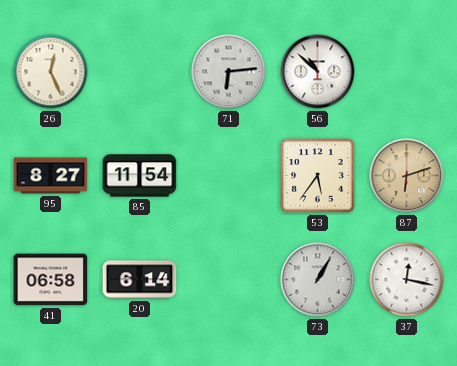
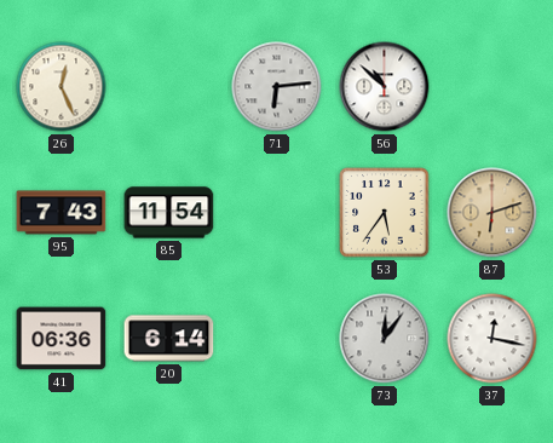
95: 8:27 -> 7:43 (62, 213)
41: 06:58 -> 06:36 (62, 339)
73: 1:05 -> 12:06 (385, 339)
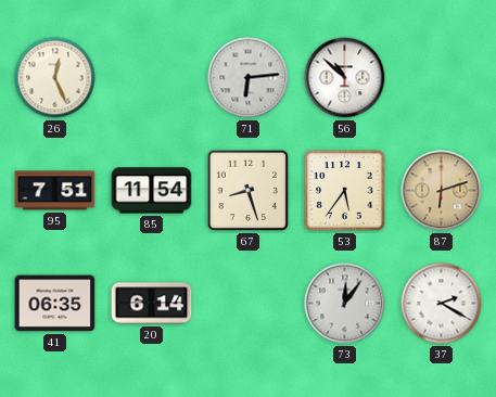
95: 7:43 -> 7:51 (55, 191)
67: none -> 8:27 (247, 190)
41: 06:36 -> 06:35 (55, 304)
37: 12:17 -> 2:20 (442, 304)
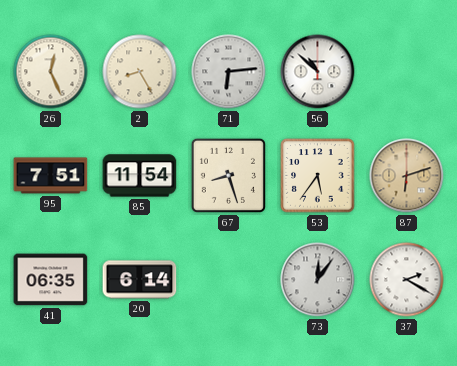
2: none -> 8:25 (140, 72)
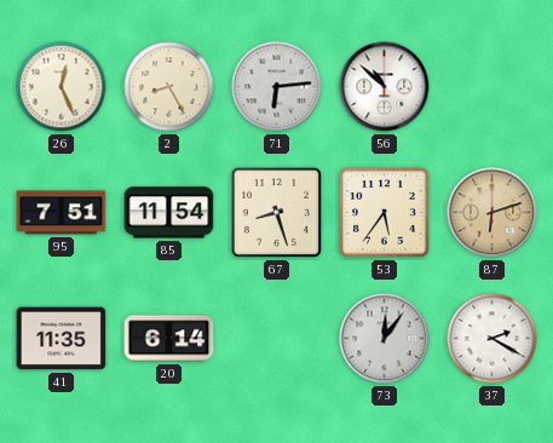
41: 06:35 -> 11:35 (62, 339)
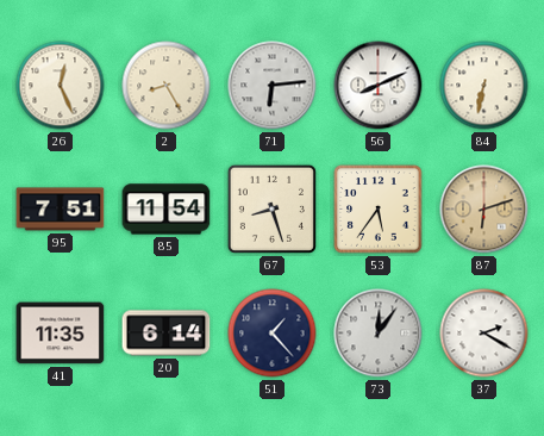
56: 10:52 -> 8:11 (379, 86)
84: none -> 6:32 (484, 86)
51: none -> 1:23 (273, 334)
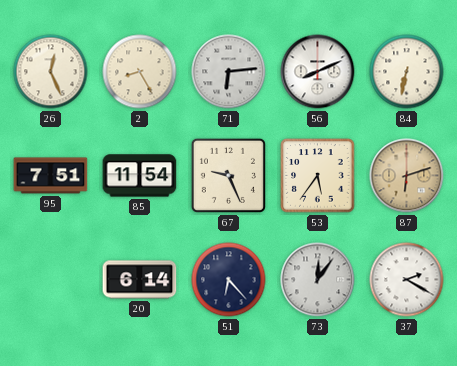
67: 8:27 -> 9:26 (228, 175)
41: 11:35 -> none (61, 334)
51: 1:23 -> 6:23 (229, 280)
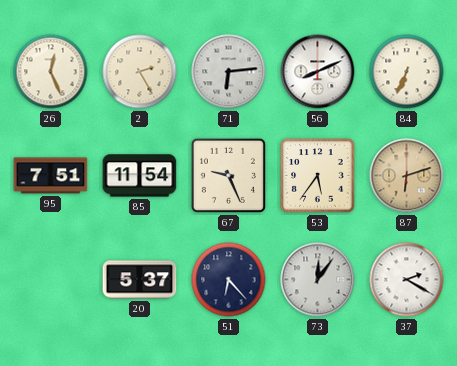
2: 8:25 -> 2:25 (140, 72)
84: 6:32 -> 6:34 (407, 72)
20: 6:14 -> 5:37 (140, 280)
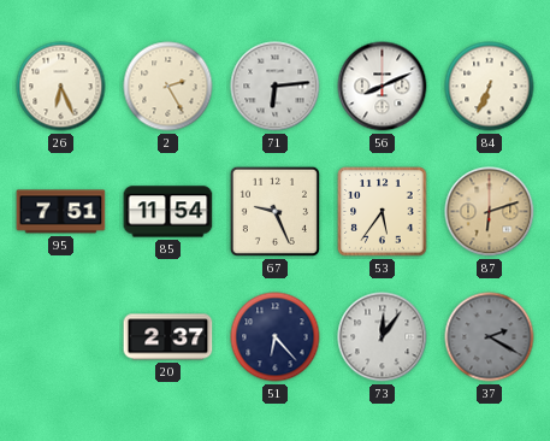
26: 12:26 -> 6:26 (61, 87)
20: 5:37 -> 2:37 (168, 337)
37 dial: white -> grey (490, 337)
